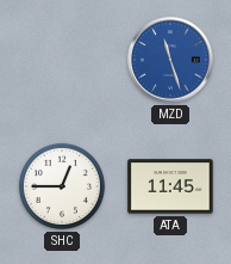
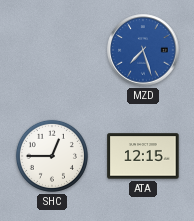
MZD: 11:27 -> 7:27 (143, 50)
ATA: 11:45 -> 12:15 (143, 156)
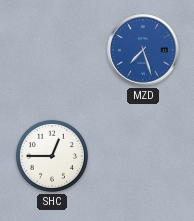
ATA: 12:15 -> none (143, 156)
